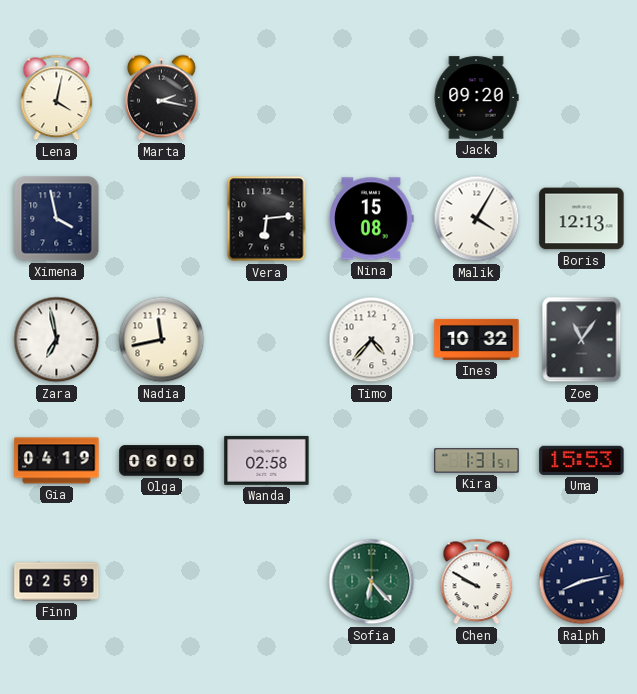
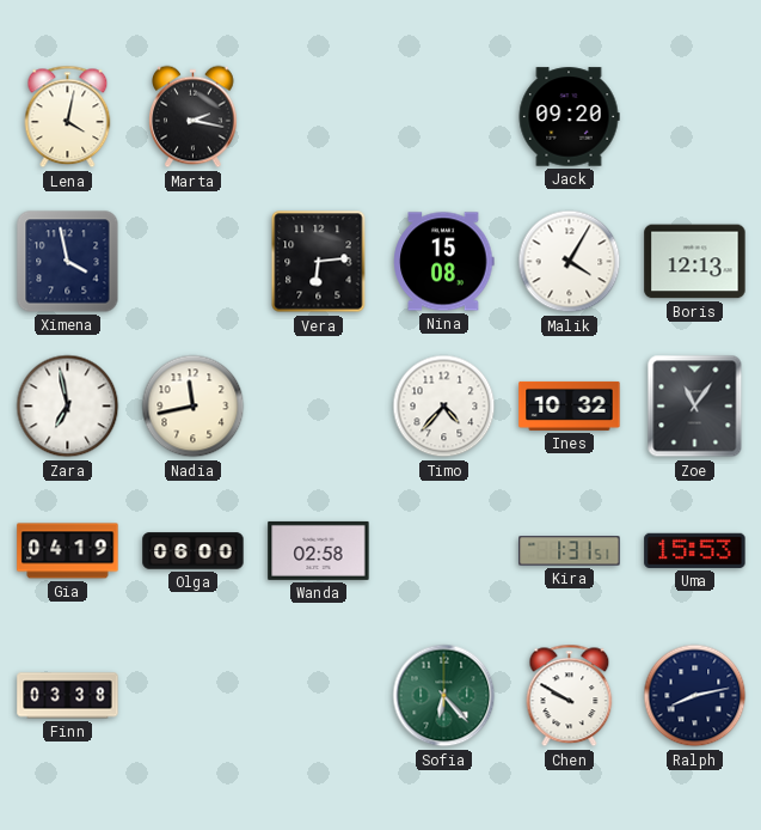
Finn: 02:59 -> 03:38 (68, 696)
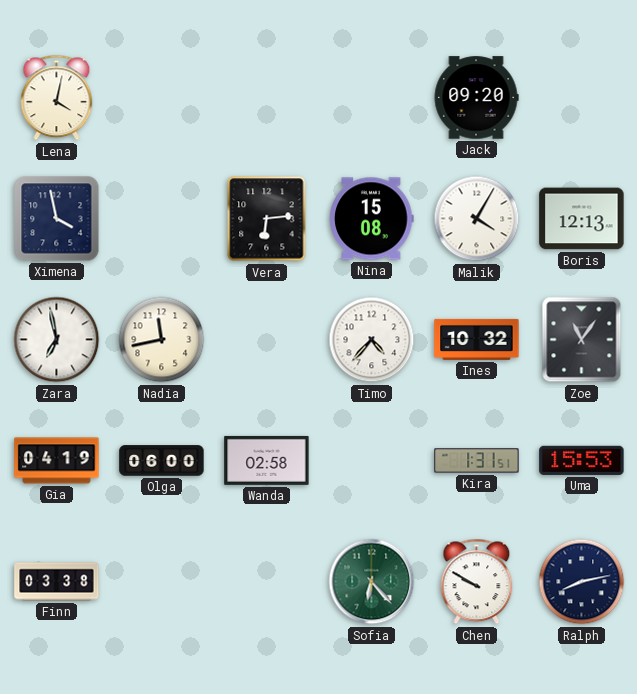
Marta: 2:17 -> none (194, 117)
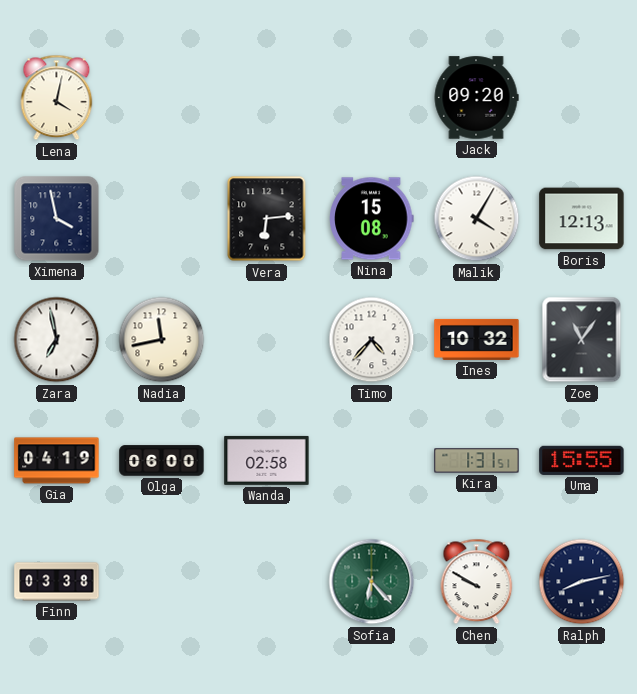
Uma: 15:53 -> 15:55 (582, 460)
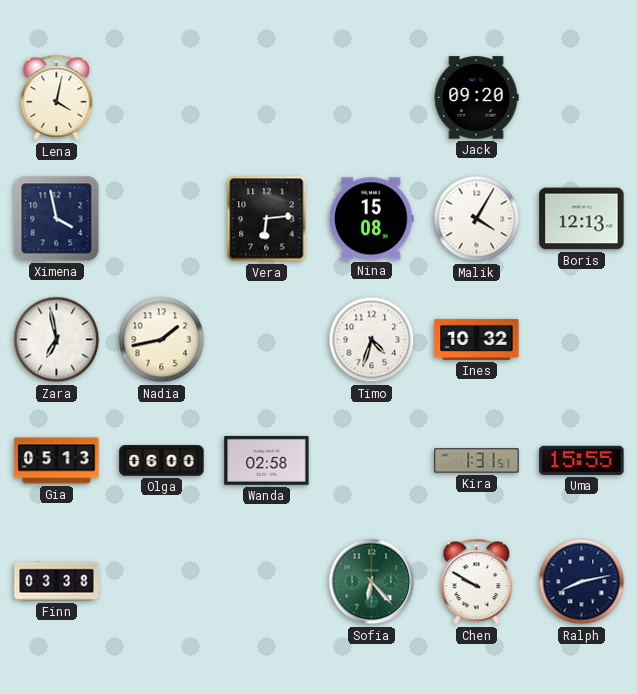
Nadia: 11:43 -> 1:43 (162, 340)
Timo: 4:37 -> 4:33 (372, 340)
Zoe: 11:06 -> none (582, 340)
Gia: 04:19 -> 05:13 (57, 461)
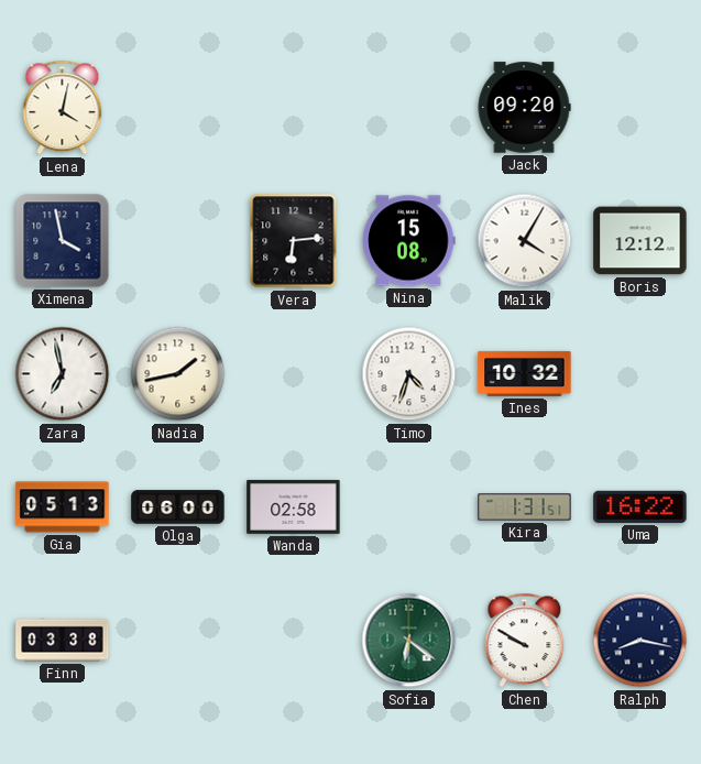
Boris: 12:13 -> 12:12 (640, 241)
Uma: 15:55 -> 16:22 (640, 506)
Sofia: 6:23 -> 6:21 (409, 641)
Ralph: 8:13 -> 8:17 (640, 641)
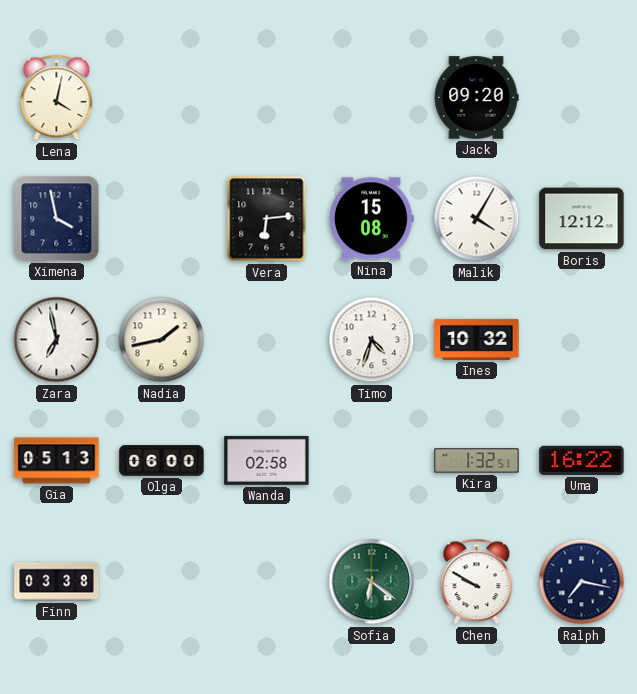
Kira: 1:31 -> 1:32 (477, 461)
Ralph: 8:17 -> 7:17 (582, 582)
